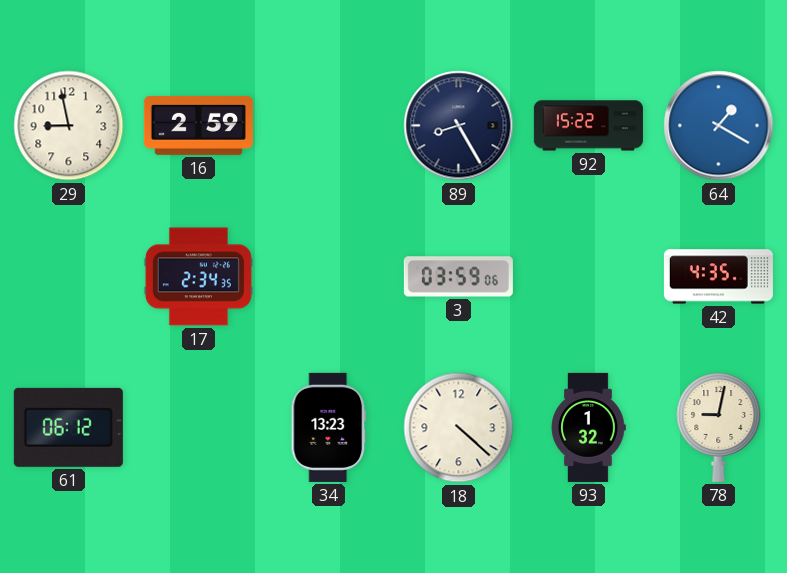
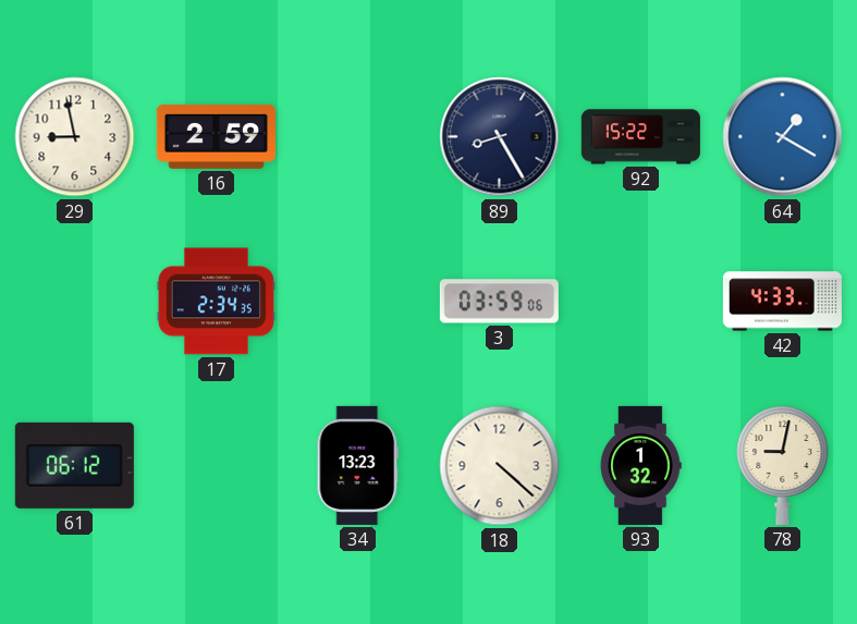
42: 4:35 -> 4:33 (782, 302)
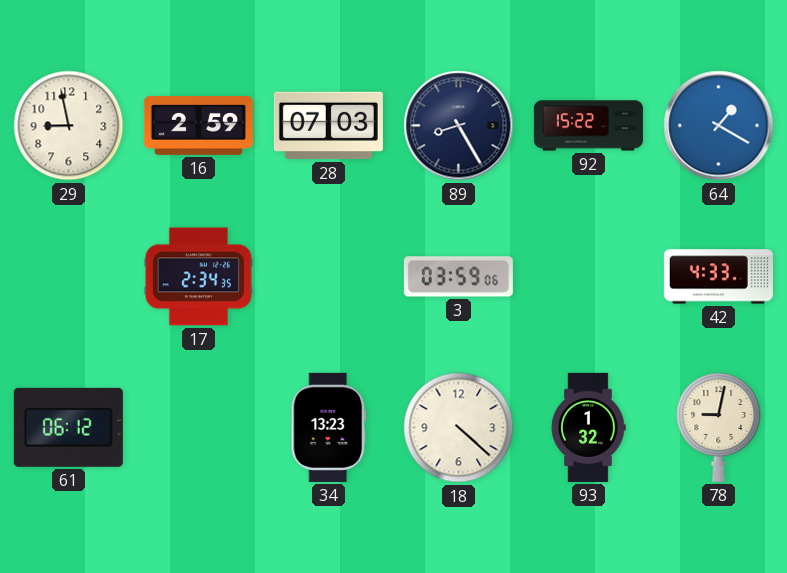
28: none -> 07:03 (328, 126)
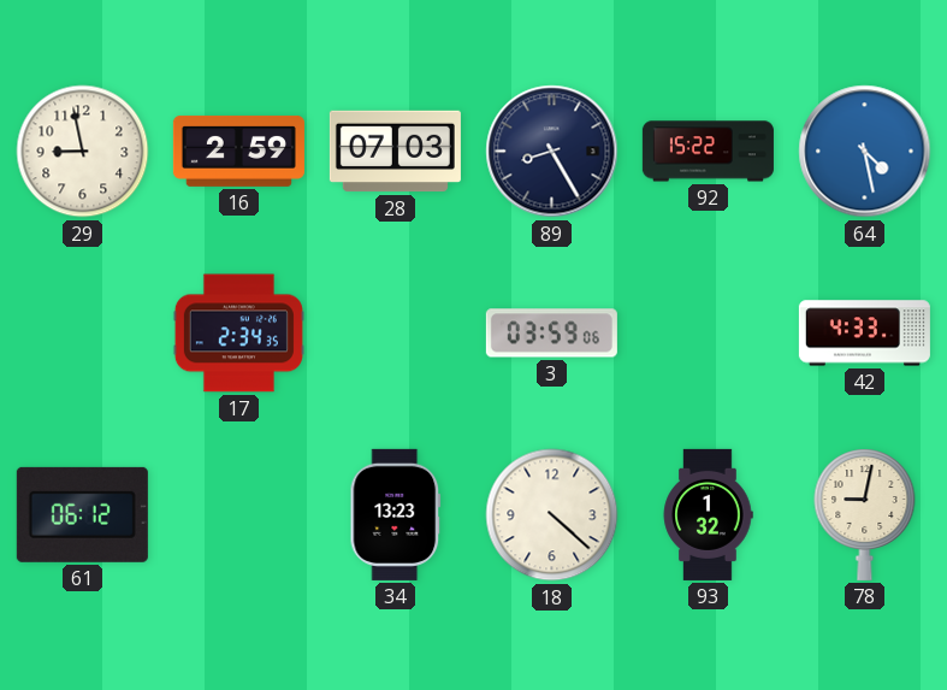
64: 1:20 -> 4:28 (865, 152)
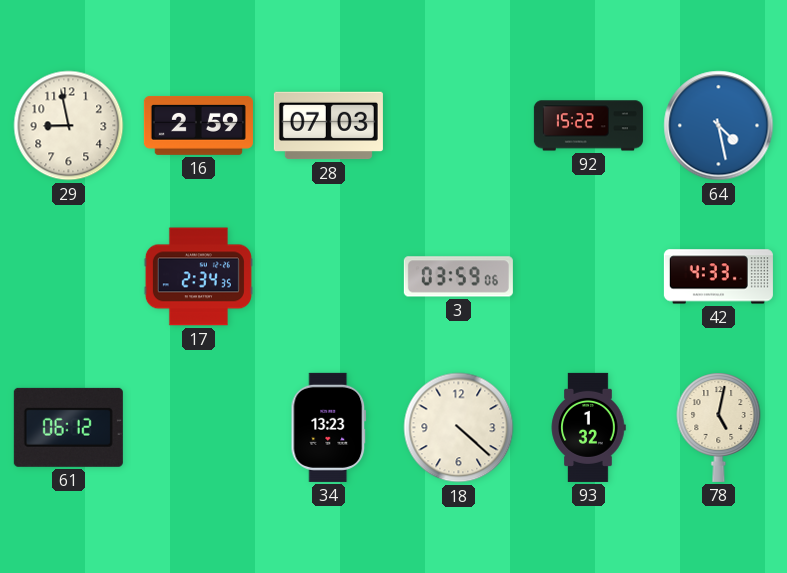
89: 8:25 -> none (552, 152)
78: 9:02 -> 5:02 (719, 427)
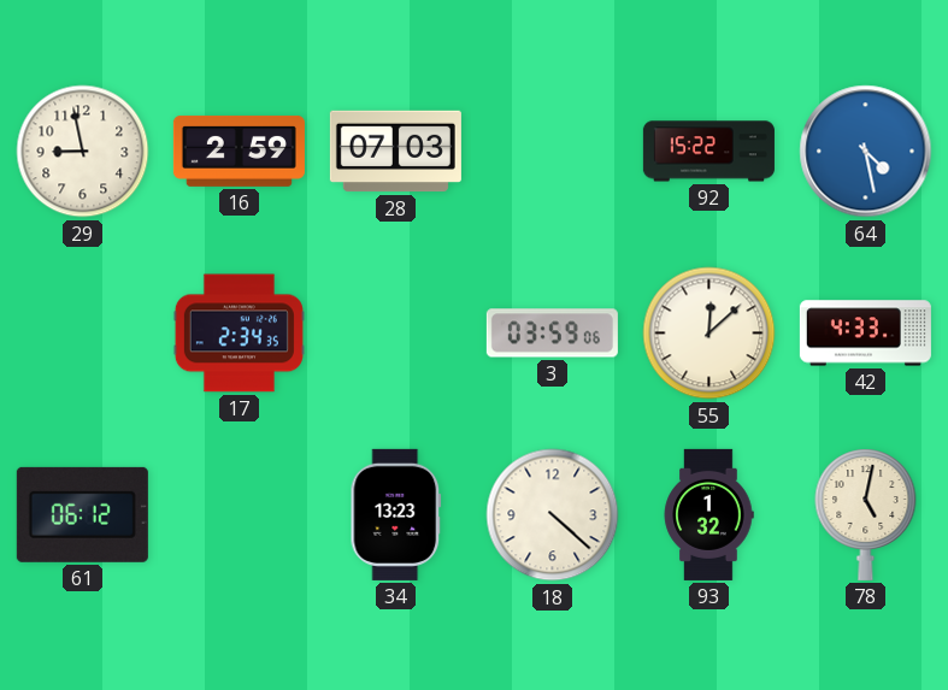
55: none -> 12:08 (709, 334)
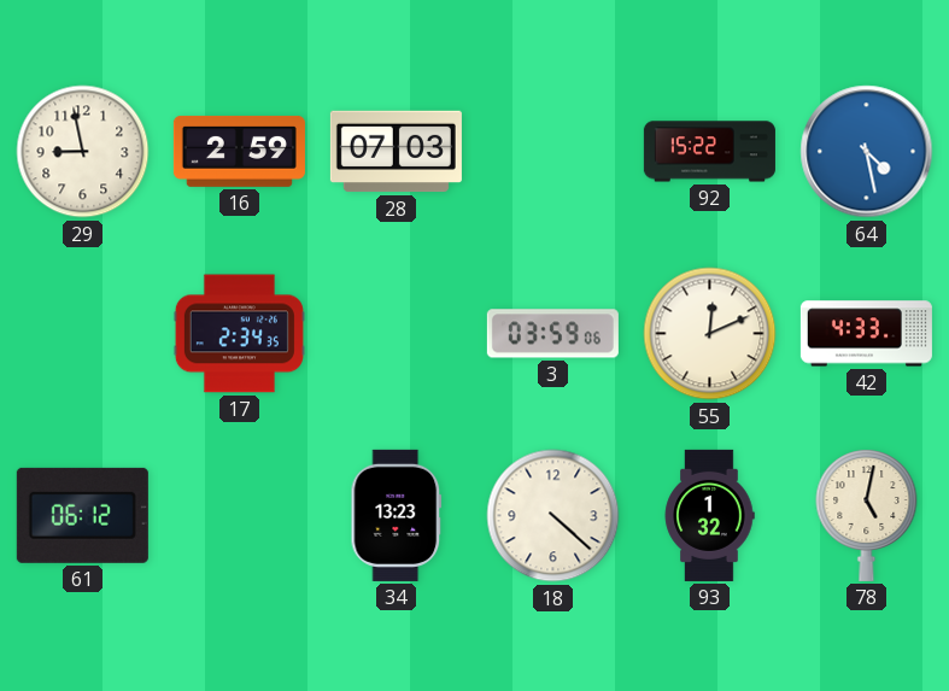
55: 12:08 -> 12:11 (710, 334)
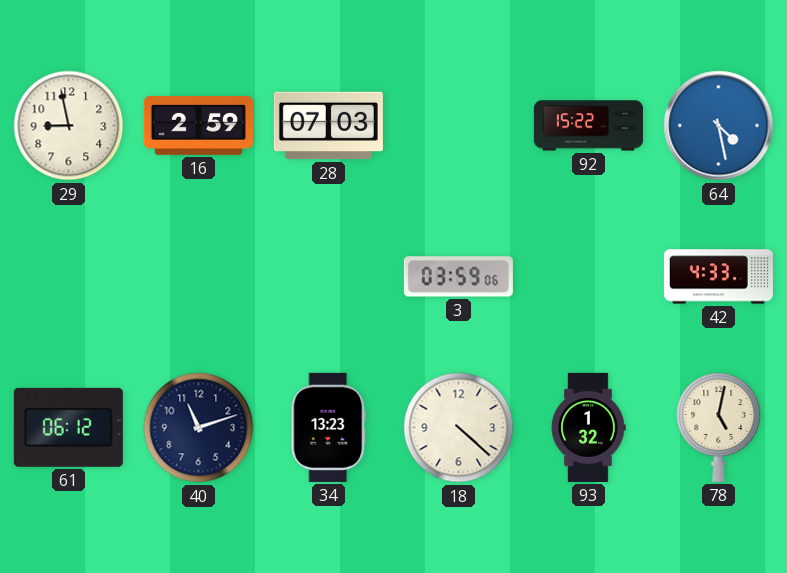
17: 2:34 -> none (239, 334)
55: 12:11 -> none (710, 334)
40: none -> 11:12 (199, 428)
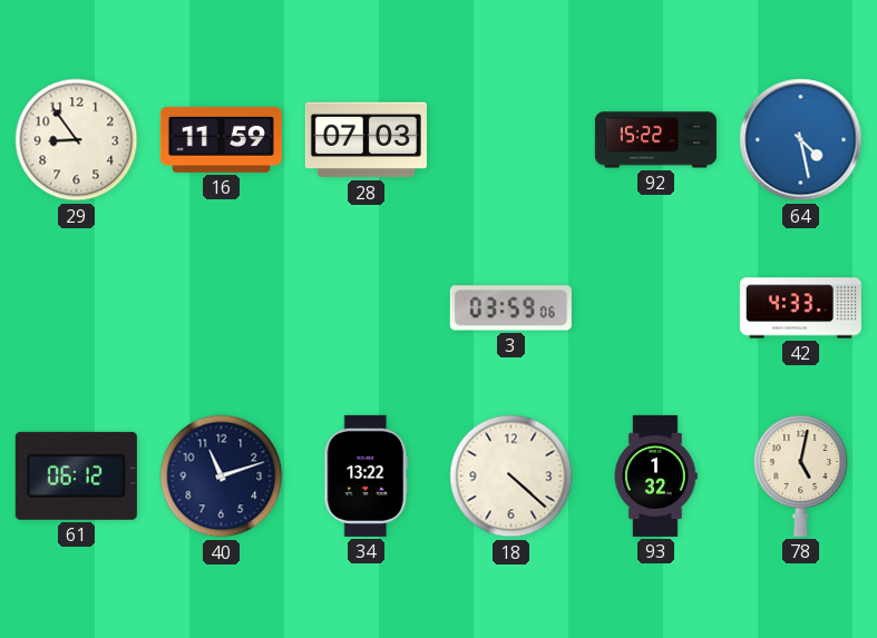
29: 8:58 -> 8:54 (77, 140)
16: 2:59 -> 11:59 (221, 139)
34: 13:23 -> 13:22 (367, 475)
